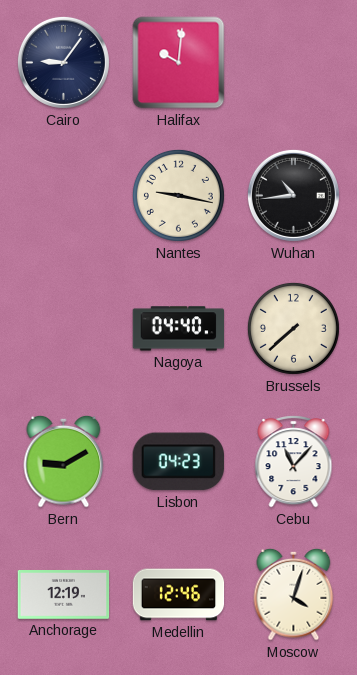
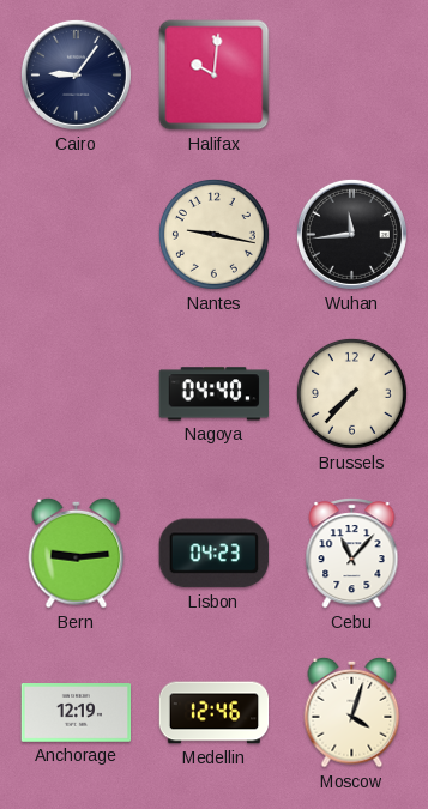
Wuhan: 10:44 -> 11:44 (351, 234)
Brussels: 7:38 -> 7:37 (351, 393)
Bern: 9:10 -> 9:14 (77, 553)
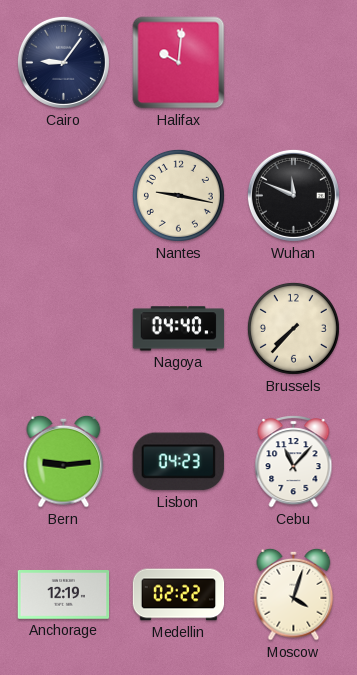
Wuhan: 11:44 -> 11:49 (293, 195)
Medellin: 12:46 -> 02:22 (179, 595)
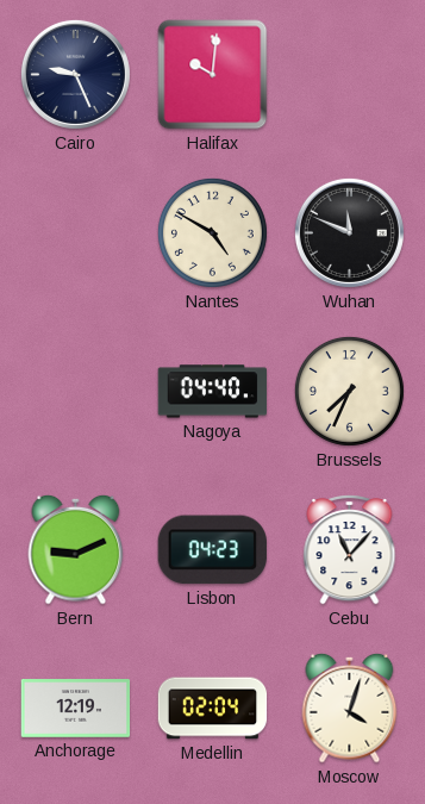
Cairo: 9:06 -> 9:26 (75, 74)
Nantes: 9:17 -> 4:50 (212, 232)
Brussels: 7:37 -> 7:34 (349, 391)
Bern: 9:14 -> 9:11 (76, 549)
Medellin: 02:22 -> 02:04 (213, 709)
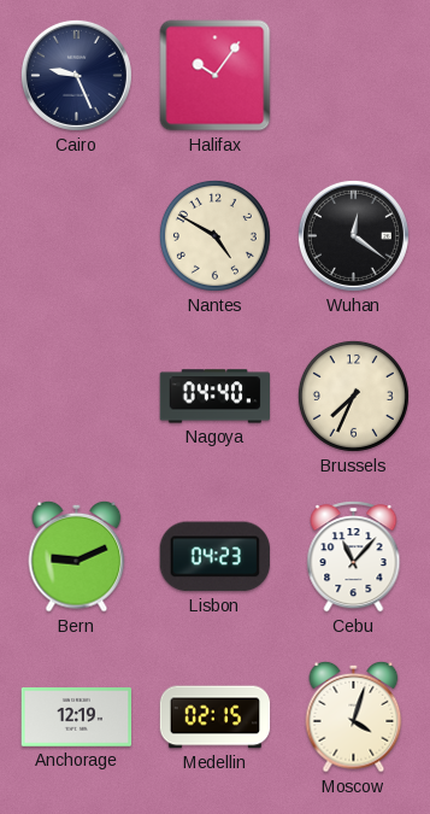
Halifax: 10:01 -> 10:06 (216, 76)
Wuhan: 11:49 -> 12:21 (353, 235)
Medellin: 02:04 -> 02:15 (216, 718)
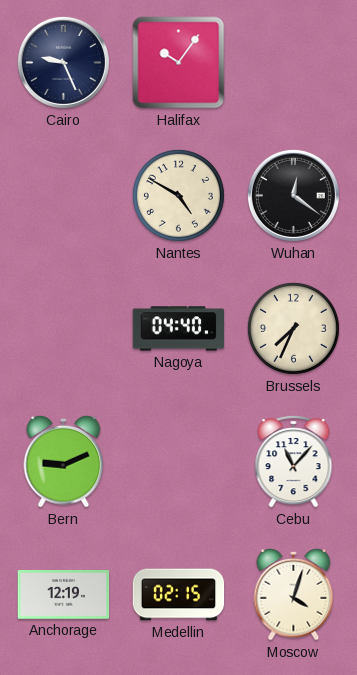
Lisbon: 04:23 -> none (214, 557)
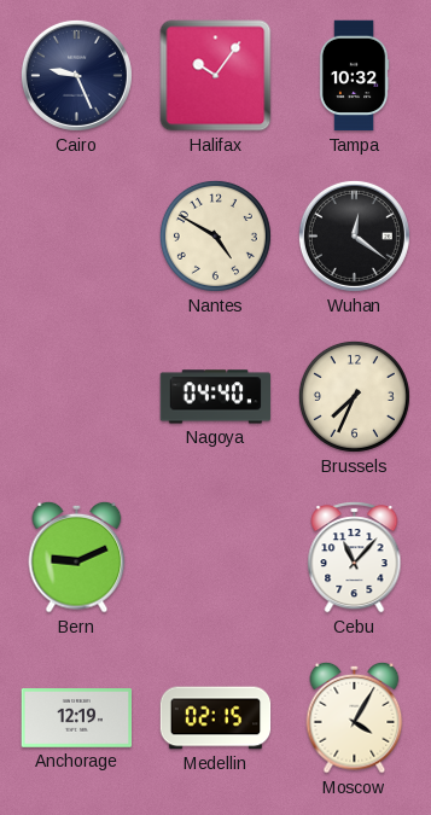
Tampa: none -> 10:32 (354, 76)
Moscow: 4:03 -> 4:05 (355, 717)
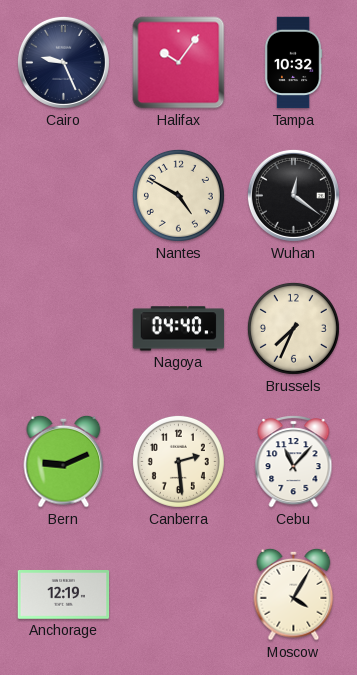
Canberra: none -> 2:29 (178, 461)
Medellin: 02:15 -> none (216, 718)
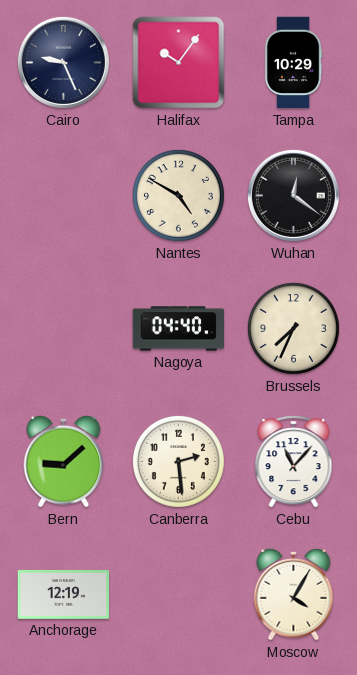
Tampa: 10:32 -> 10:29 (293, 63)
Bern: 9:11 -> 9:08 (64, 461)
